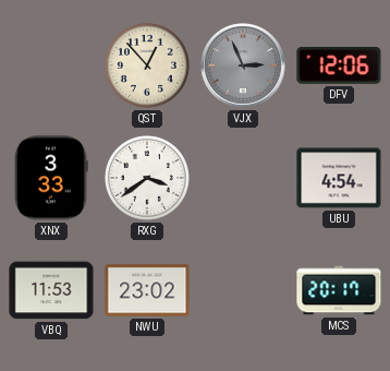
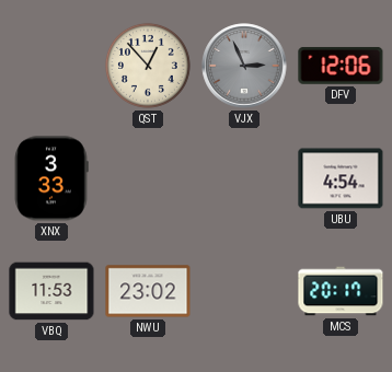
RXG: 3:39 -> none (147, 178)
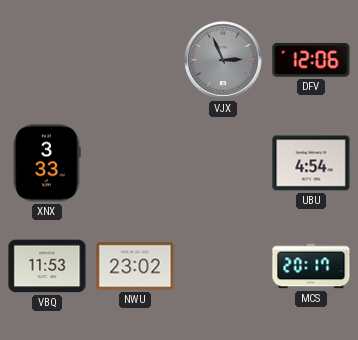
QST: 12:53 -> none (148, 66)
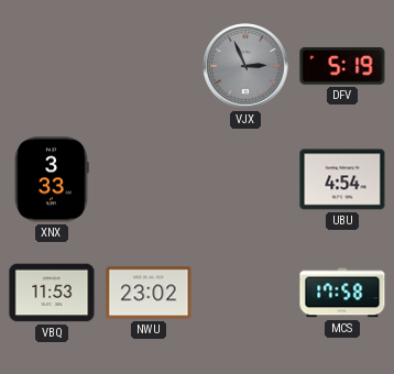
DFV: 12:06 -> 5:19 (342, 66)
MCS: 20:17 -> 17:58 (342, 293)
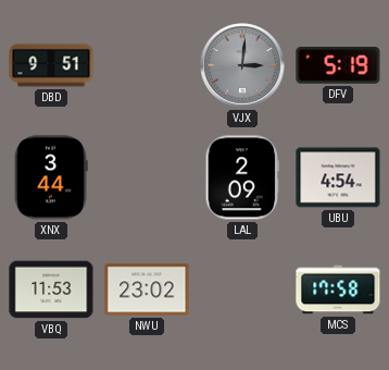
DBD: none -> 9:51 (51, 65)
VJX: 2:56 -> 3:01 (242, 65)
XNX: 3:33 -> 3:44 (51, 177)
LAL: none -> 2:09 (241, 177)
